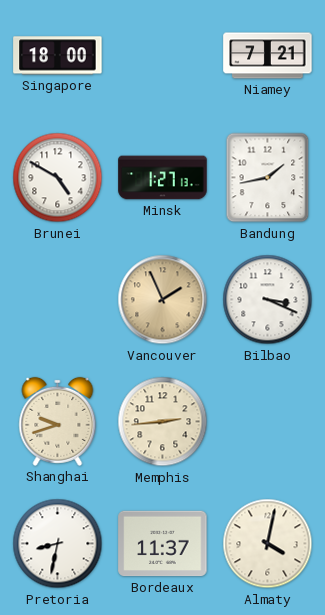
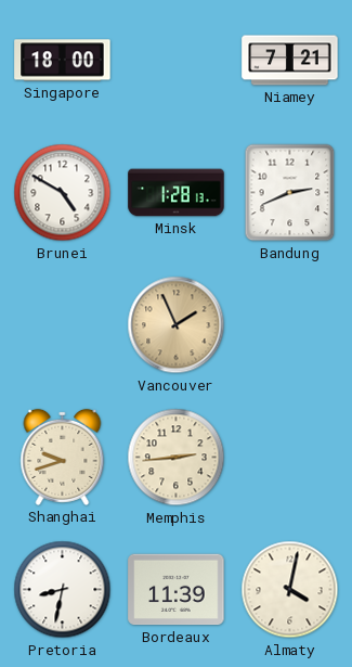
Minsk: 1:27 -> 1:28 (177, 193)
Bandung: 1:43 -> 2:41 (290, 193)
Bilbao: 3:19 -> none (268, 300)
Bordeaux: 11:37 -> 11:39 (177, 590)
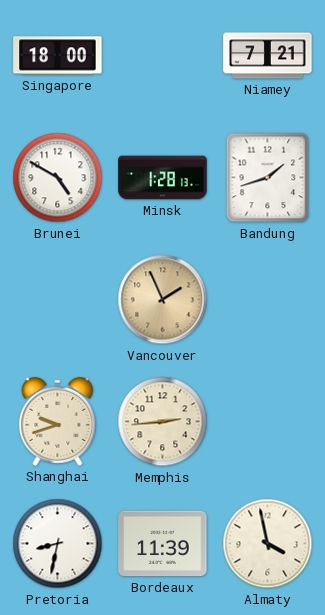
Bandung: 2:41 -> 1:42 (268, 178)
Almaty: 4:02 -> 3:58 (268, 544)
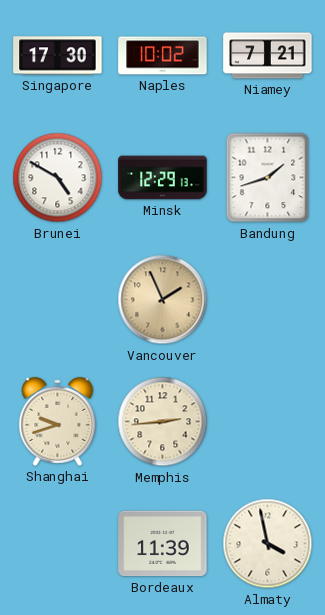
Singapore: 18:00 -> 17:30 (58, 56)
Naples: none -> 10:02 (163, 56)
Minsk: 1:28 -> 12:29 (163, 178)
Pretoria: 8:32 -> none (58, 544)
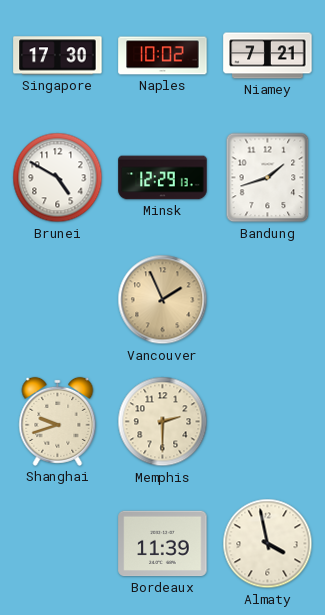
Memphis: 2:44 -> 2:30 (163, 422)
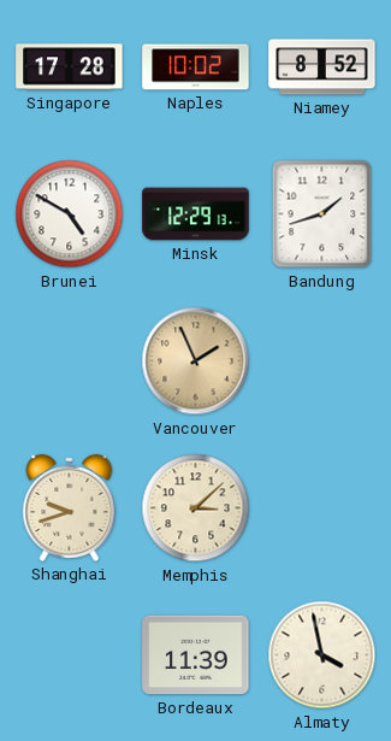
Singapore: 17:30 -> 17:28 (70, 67)
Niamey: 7:21 -> 8:52 (322, 67)
Memphis: 2:30 -> 3:08 (196, 508)
